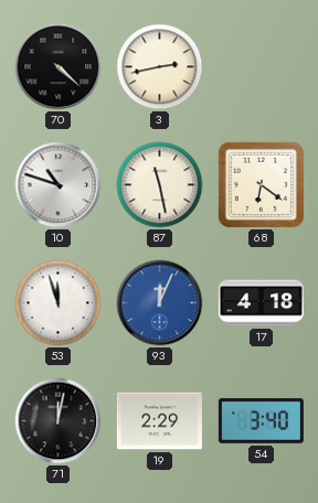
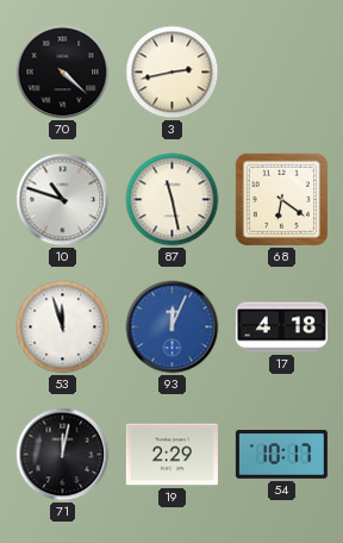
54: 3:40 -> 10:17 (281, 454)
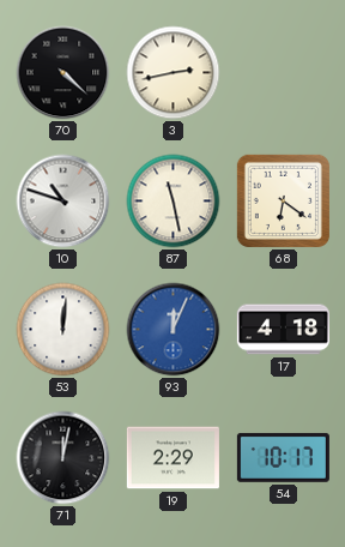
53: 11:57 -> 12:01 (63, 330)
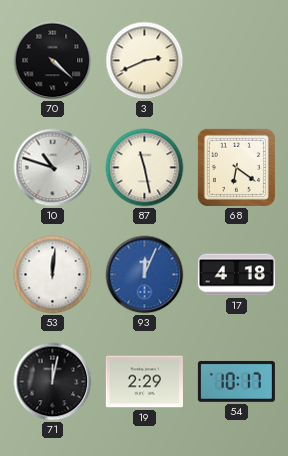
3: 2:43 -> 2:41 (145, 61)
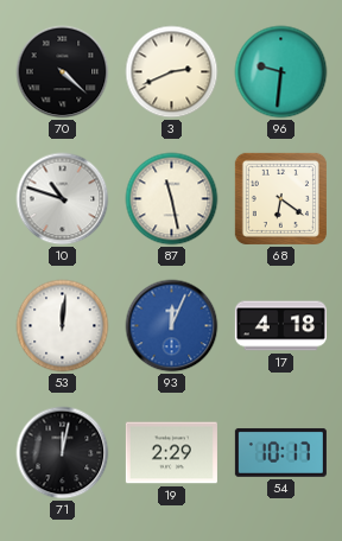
96: none -> 9:31 (281, 72)
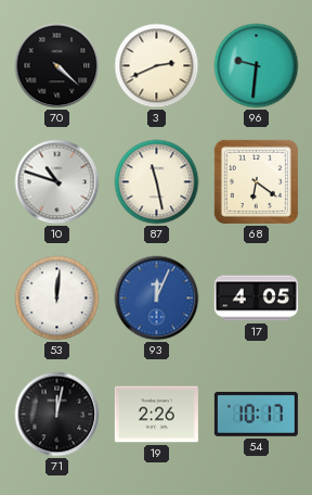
17: 4:18 -> 4:05 (256, 299)
19: 2:29 -> 2:26 (156, 415)
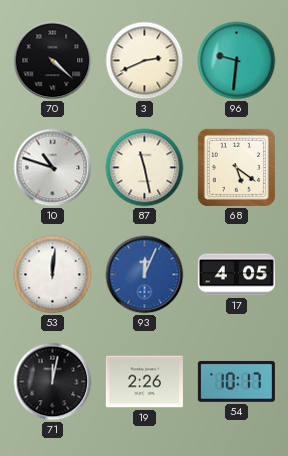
68: 6:21 -> 5:21 (236, 167)
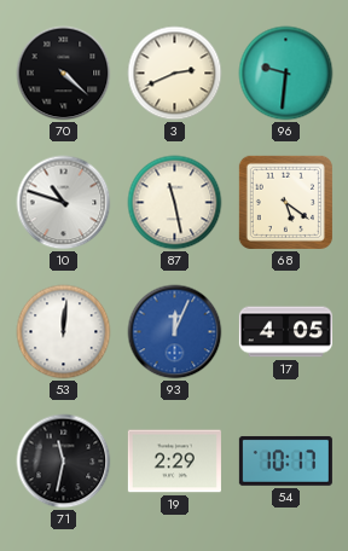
71: 12:02 -> 11:32 (64, 462)
19: 2:26 -> 2:29 (174, 462)
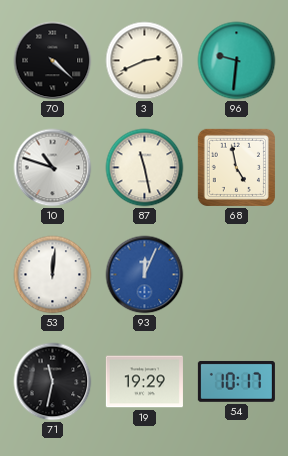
68: 5:21 -> 4:58 (236, 167)
17: 4:05 -> none (285, 332)
19: 2:29 -> 19:29 (144, 382)
